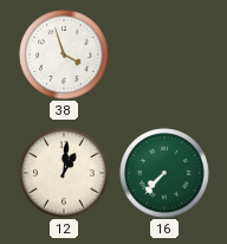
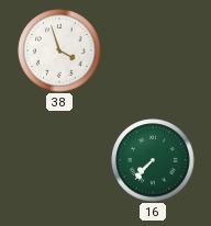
12: 1:01 -> none (64, 173)
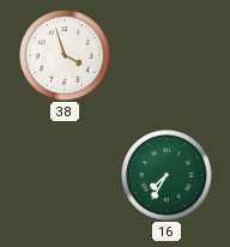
16: 7:37 -> 7:35 (167, 175)
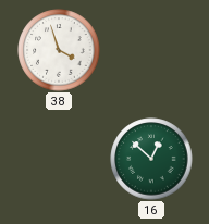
16: 7:35 -> 12:52 (151, 159)
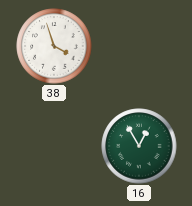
16: 12:52 -> 12:55 (139, 146)
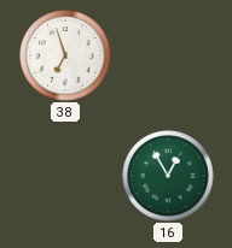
38: 3:57 -> 6:57 (65, 55)
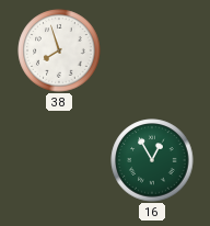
38: 6:57 -> 7:57 (59, 50)
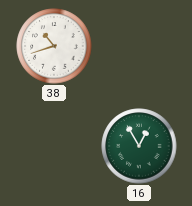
38: 7:57 -> 10:42 (54, 46)
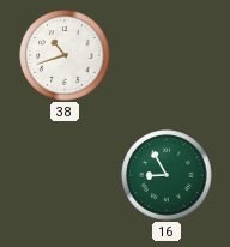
16: 12:55 -> 8:55 (167, 175)
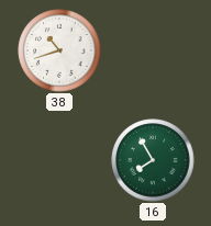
16: 8:55 -> 7:55 (153, 160)
